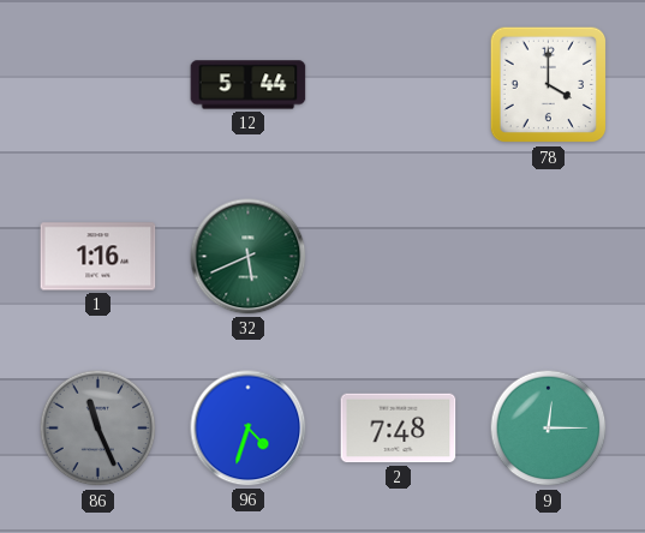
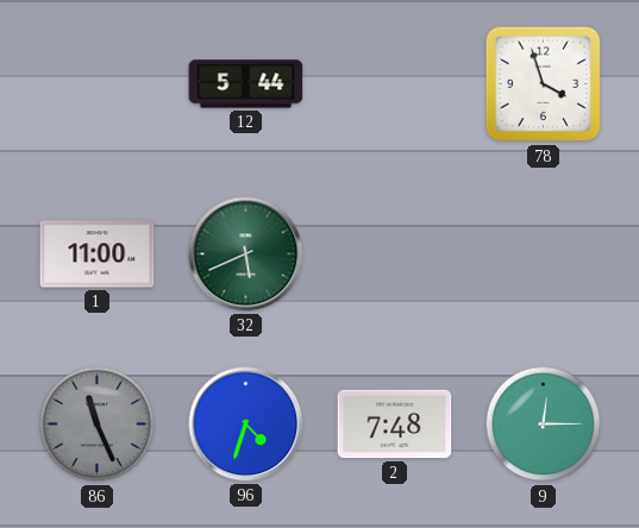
78: 4:00 -> 3:57 (544, 84)
1: 1:16 -> 11:00 (98, 254)
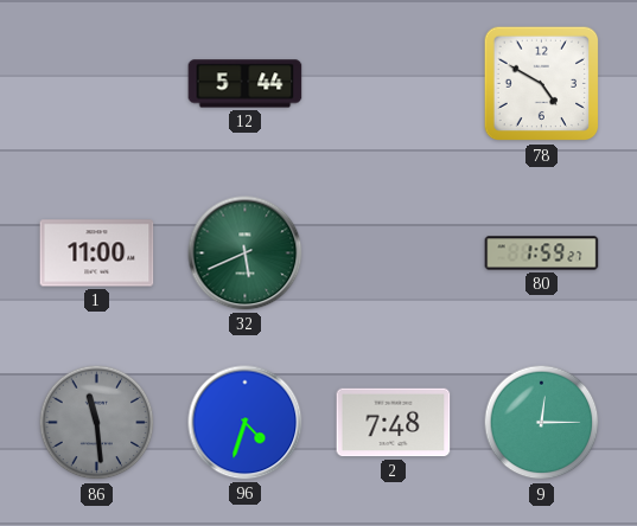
78: 3:57 -> 4:50 (542, 84)
80: none -> 1:59 (542, 254)
86: 11:26 -> 11:29 (97, 423)
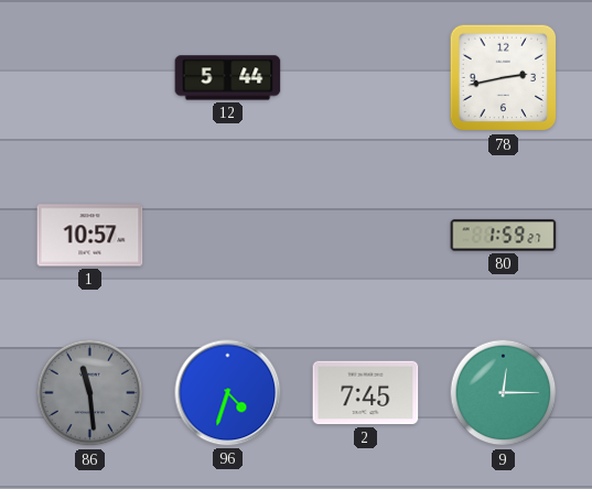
78: 4:50 -> 2:43 (504, 78)
1: 11:00 -> 10:57 (90, 236)
32: 5:41 -> none (246, 254)
2: 7:48 -> 7:45 (366, 393)
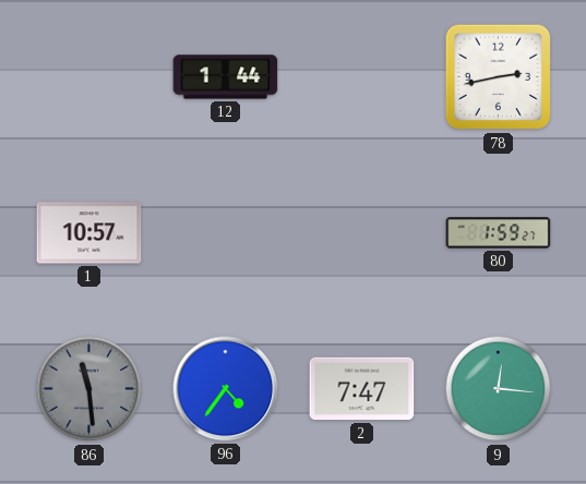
12: 5:44 -> 1:44 (226, 77)
96: 4:33 -> 4:36 (226, 389)
2: 7:45 -> 7:47 (362, 389)
9: 12:15 -> 12:16 (499, 389)
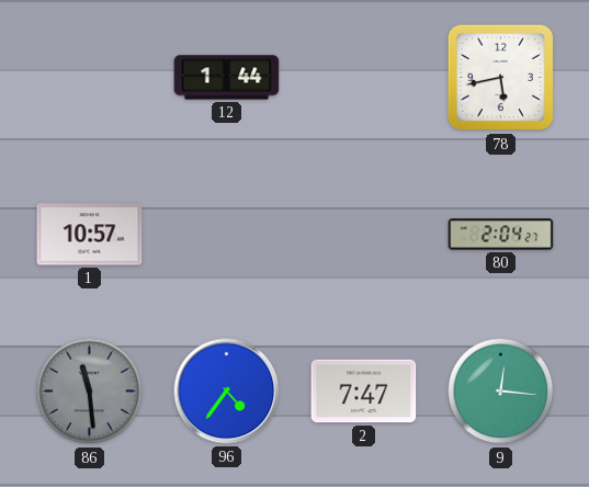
78: 2:43 -> 5:43 (501, 78)
80: 1:59 -> 2:04 (501, 235)
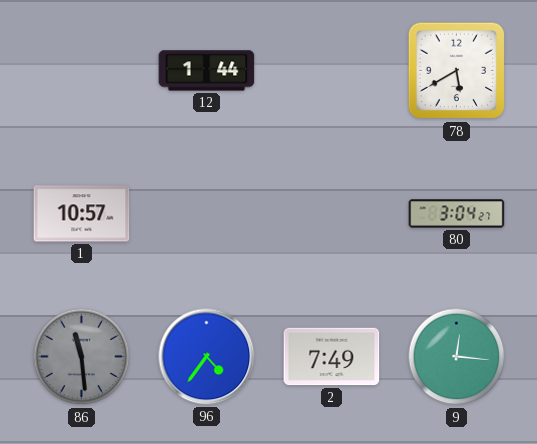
78: 5:43 -> 5:40 (457, 71)
80: 2:04 -> 3:04 (457, 214)
2: 7:47 -> 7:49 (332, 357)
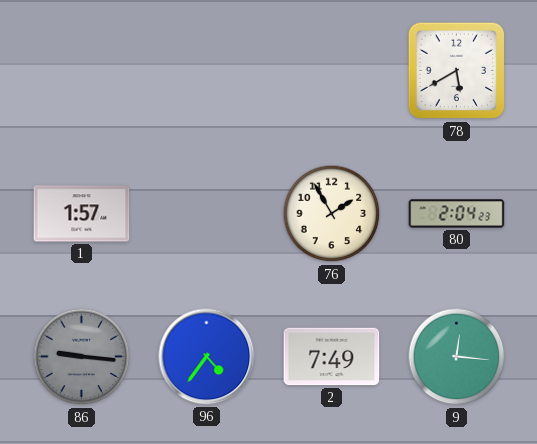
12: 1:44 -> none (207, 71)
1: 10:57 -> 1:57 (82, 214)
76: none -> 1:55 (332, 214)
80: 3:04 -> 2:04 (457, 214)
86: 11:29 -> 9:16 (82, 357)
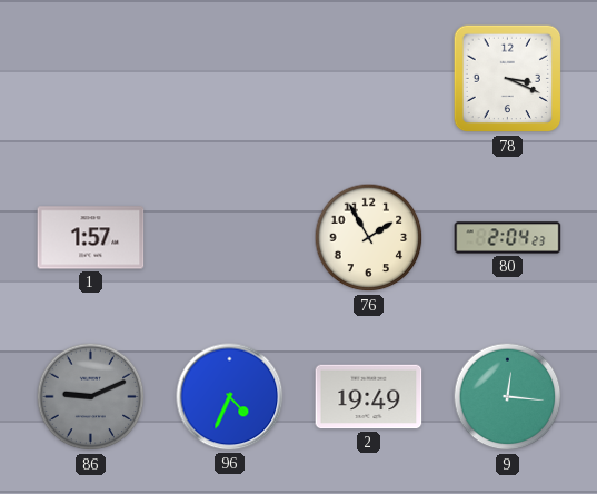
78: 5:40 -> 3:19 (508, 79)
86: 9:16 -> 9:11 (91, 397)
96: 4:36 -> 4:34 (230, 397)
2: 7:49 -> 19:49 (369, 397)
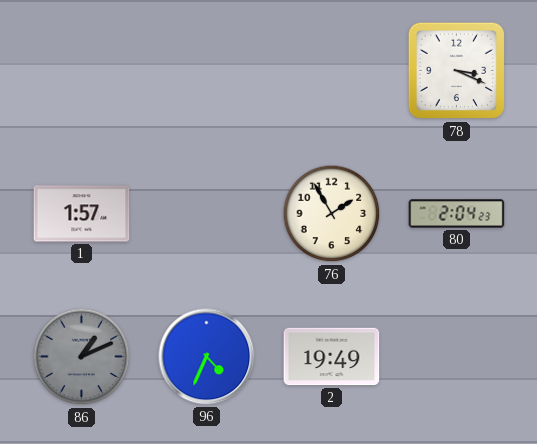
86: 9:11 -> 1:11 (82, 357)
9: 12:16 -> none (508, 397)
